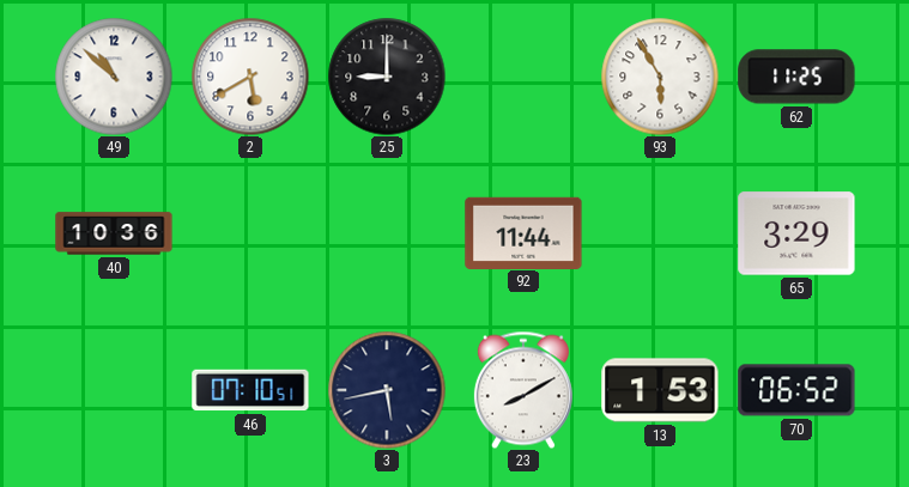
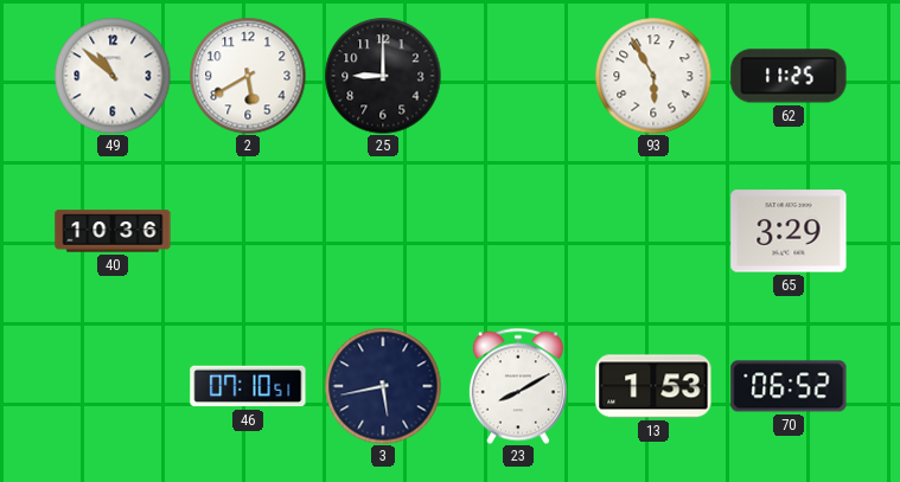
92: 11:44 -> none (523, 232)
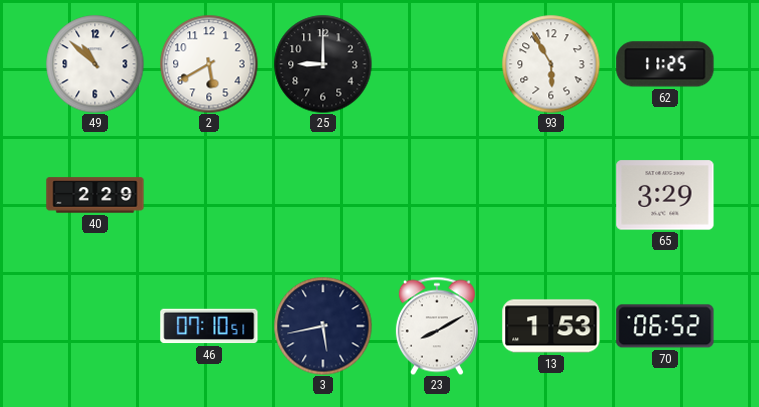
40: 10:36 -> 2:29 (95, 195)
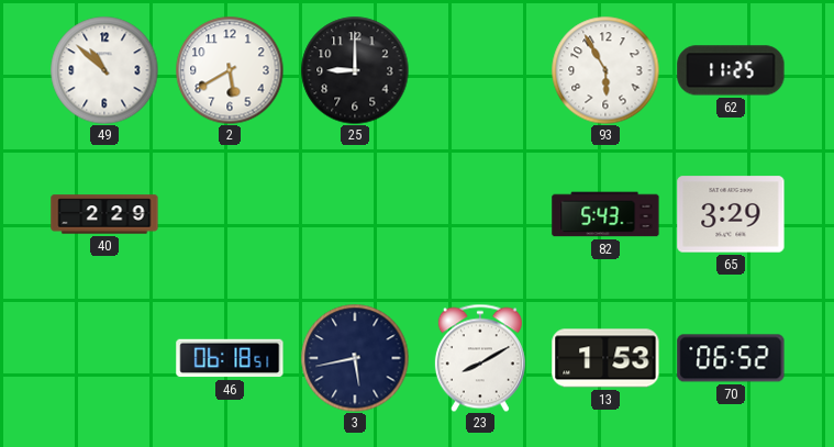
82: none -> 5:43 (605, 214)
46: 07:10 -> 06:18 (230, 358)
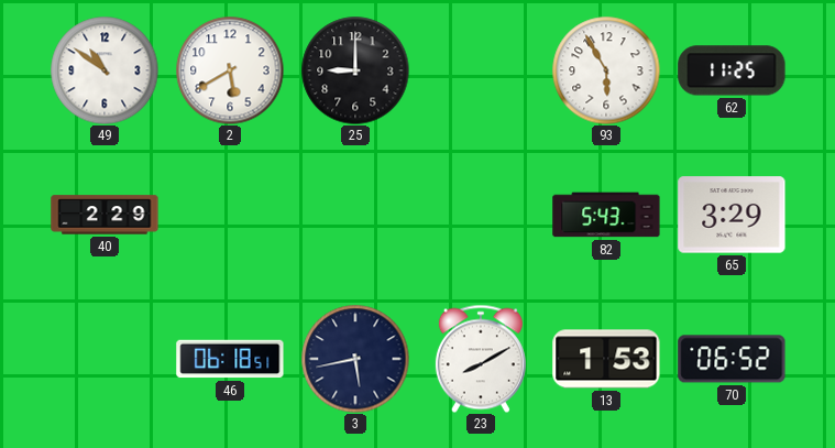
49: 10:52 -> 10:51 (105, 70)
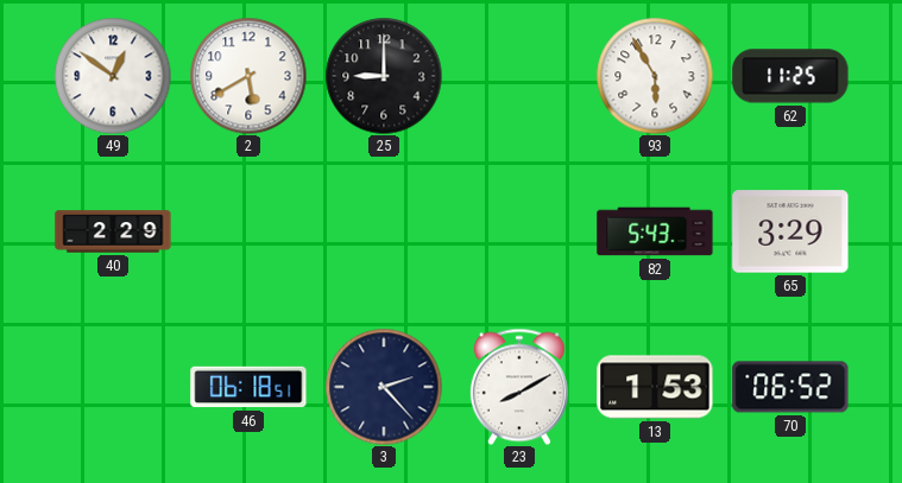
49: 10:51 -> 12:51 (113, 76)
3: 5:43 -> 2:23 (384, 387)
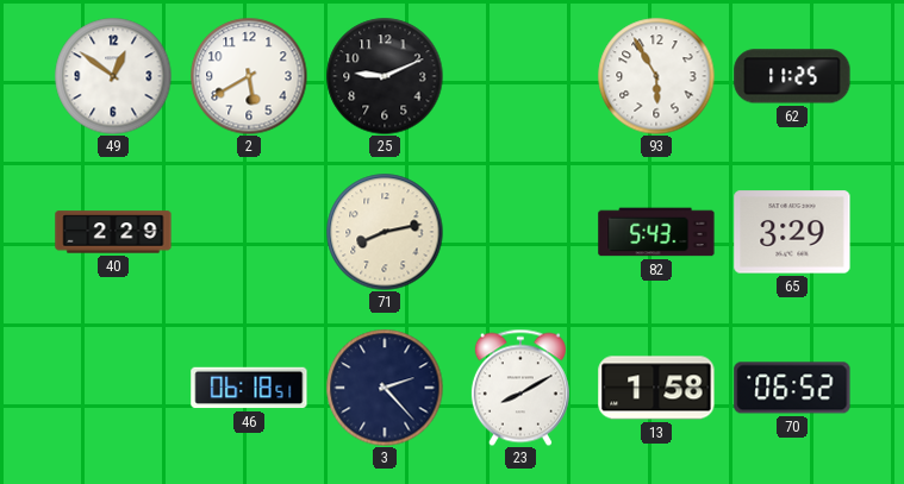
25: 9:00 -> 9:11 (385, 76)
71: none -> 8:13 (385, 232)
13: 1:53 -> 1:58 (656, 388)
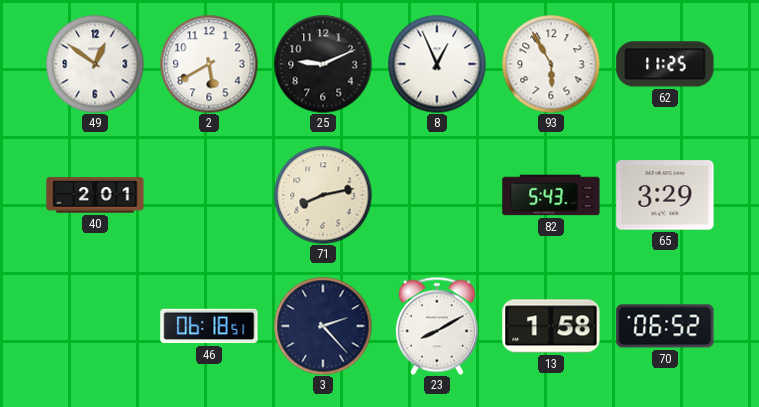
8: none -> 12:56 (437, 64)
40: 2:29 -> 2:01 (95, 195)
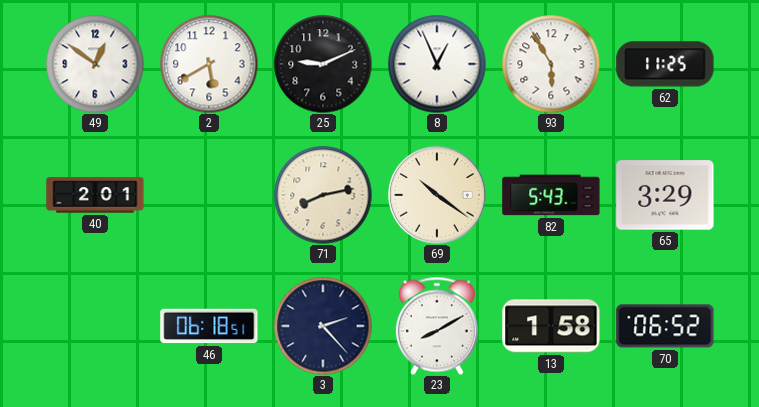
69: none -> 10:21 (437, 195)
